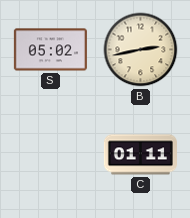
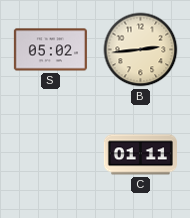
B: 2:43 -> 2:44 (141, 50)
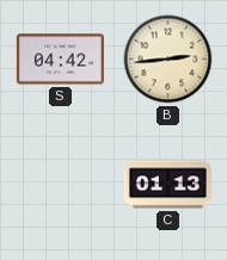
S: 05:02 -> 04:42 (60, 60)
C: 01:11 -> 01:13 (167, 185)
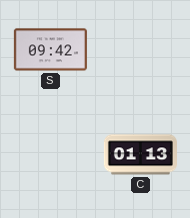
S: 04:42 -> 09:42 (50, 50)
B: 2:44 -> none (168, 60)
